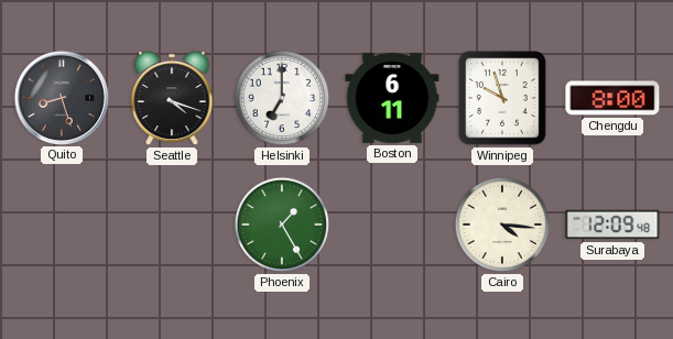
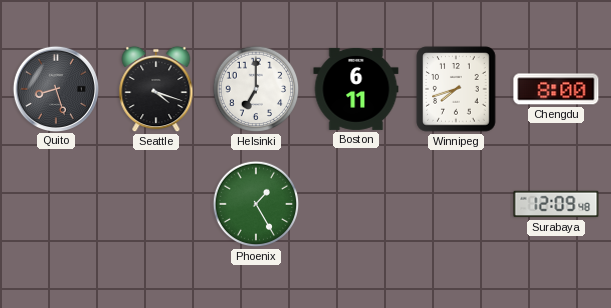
Winnipeg: 9:57 -> 7:42 (456, 89)
Cairo: 4:16 -> none (502, 225)
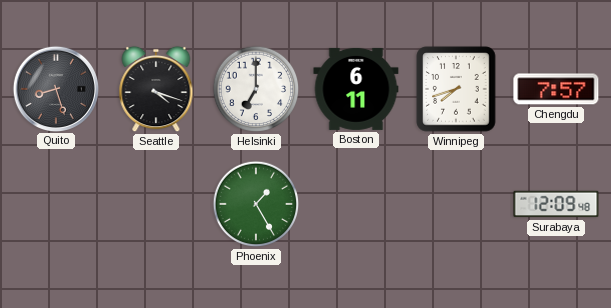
Chengdu: 8:00 -> 7:57 (556, 89)
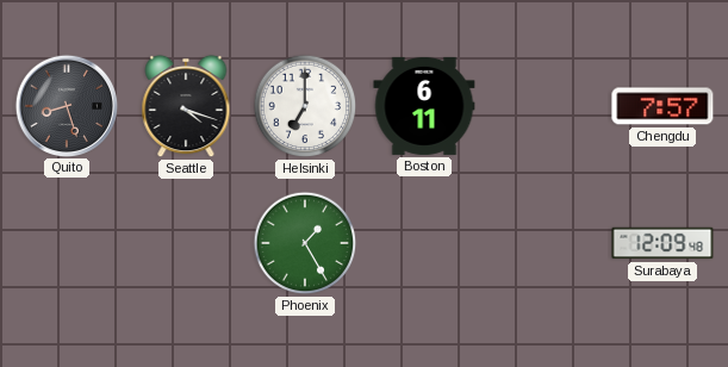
Winnipeg: 7:42 -> none (456, 89)
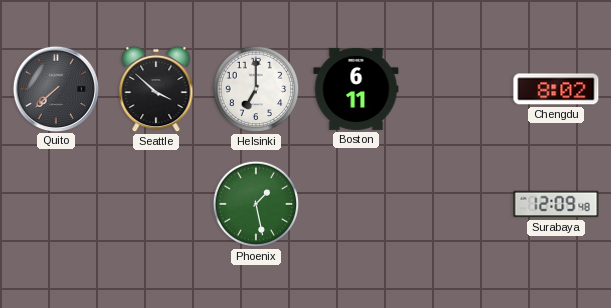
Quito: 8:27 -> 7:38 (55, 88)
Seattle: 4:18 -> 3:52 (156, 89)
Chengdu: 7:57 -> 8:02 (556, 89)
Phoenix: 1:25 -> 1:28 (256, 204)
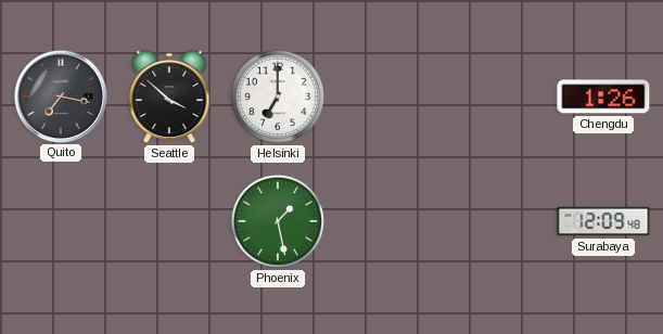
Quito: 7:38 -> 7:17 (60, 95)
Boston: 6:11 -> none (356, 89)
Chengdu: 8:02 -> 1:26 (603, 97)
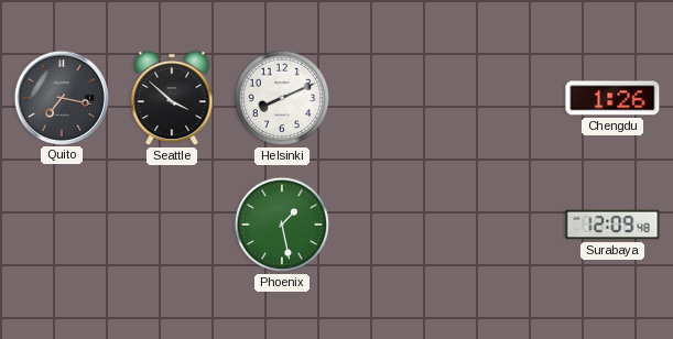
Helsinki: 7:00 -> 8:11 (282, 98)
